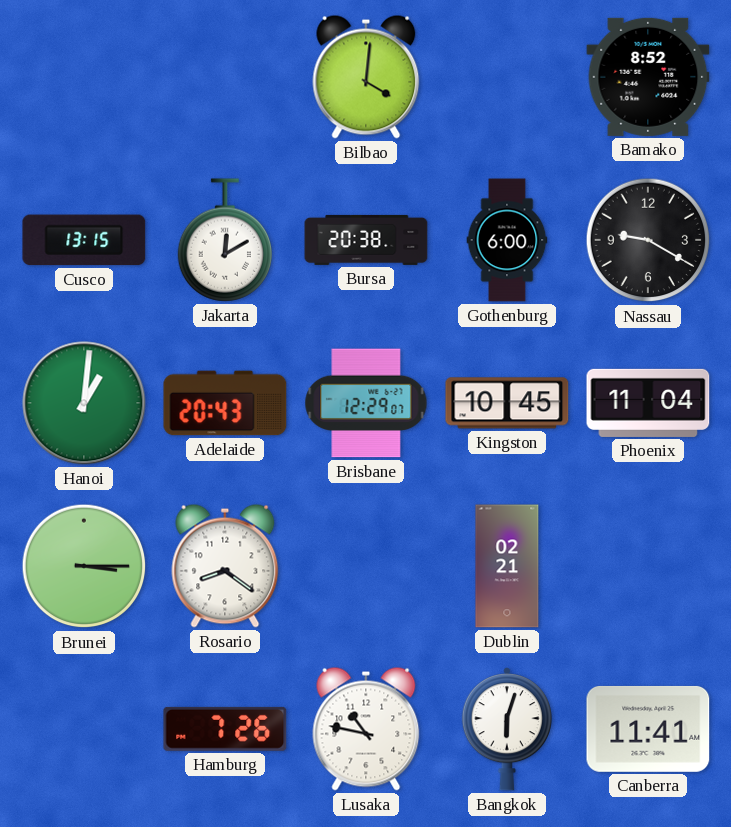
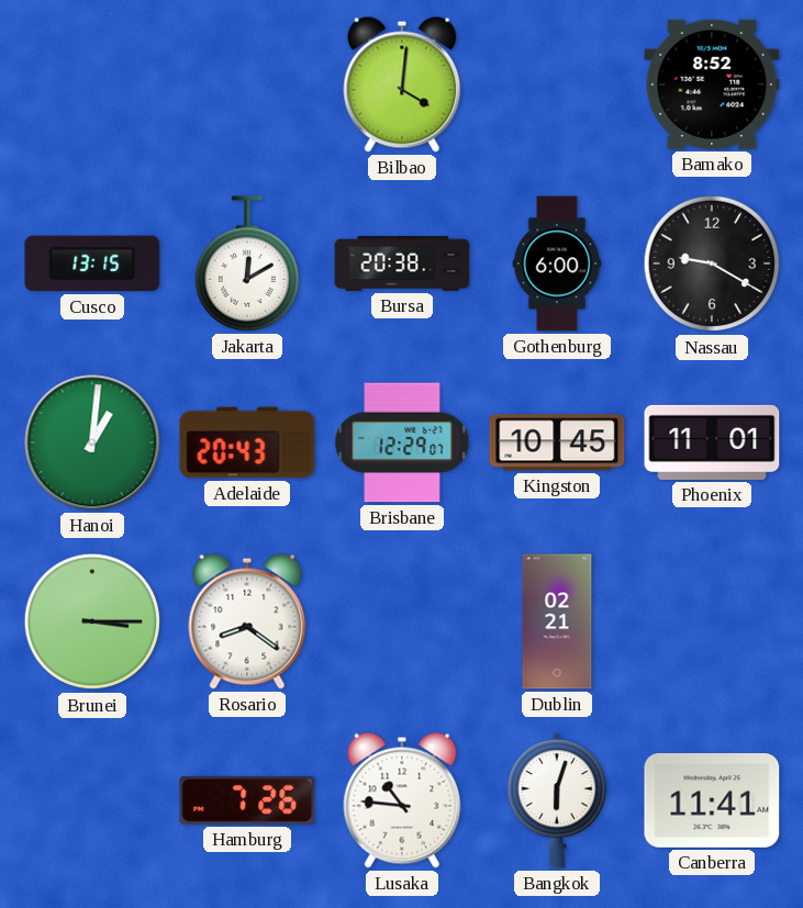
Phoenix: 11:04 -> 11:01 (712, 442)
Lusaka: 10:47 -> 10:46 (402, 800)
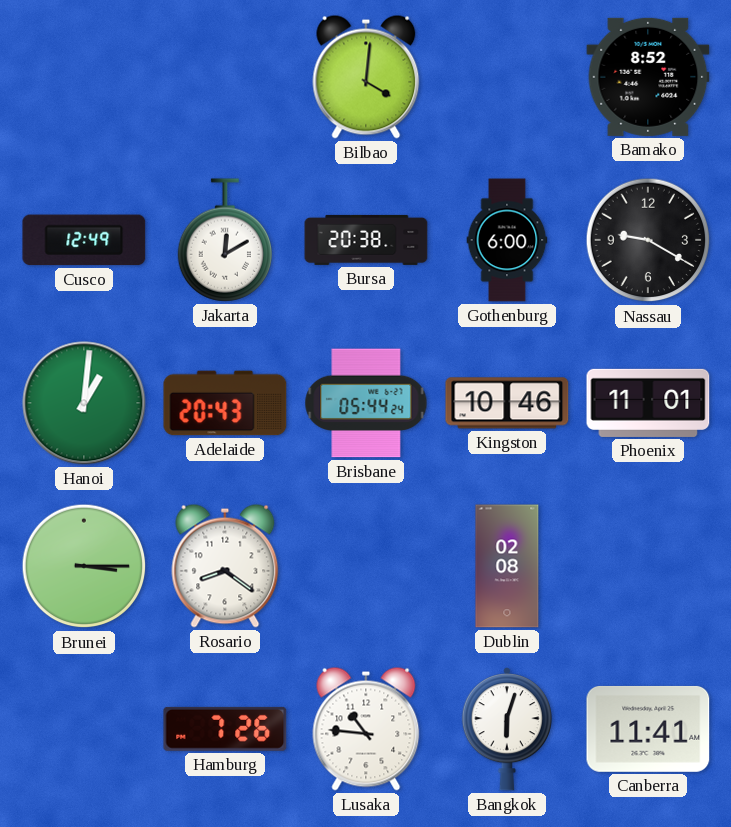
Cusco: 13:15 -> 12:49 (84, 240)
Brisbane: 12:29 -> 05:44 (366, 403)
Kingston: 10:45 -> 10:46 (507, 403)
Dublin: 02:21 -> 02:08 (507, 566)
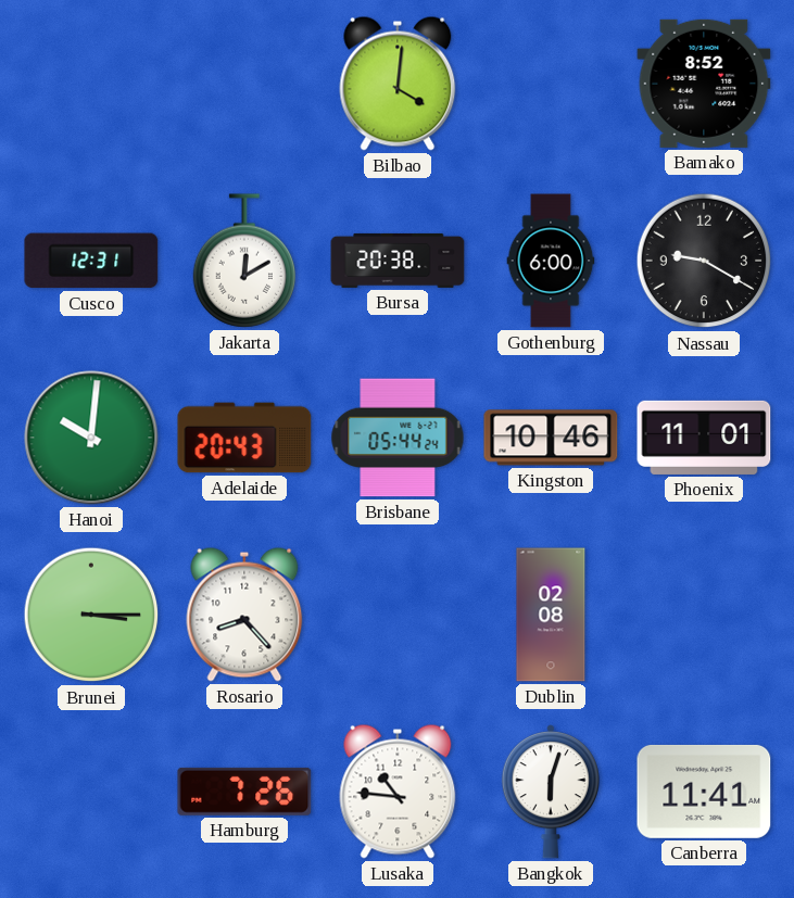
Cusco: 12:49 -> 12:31 (91, 261)
Hanoi: 1:01 -> 10:01 (91, 438)
Rosario: 8:21 -> 8:23 (244, 615)
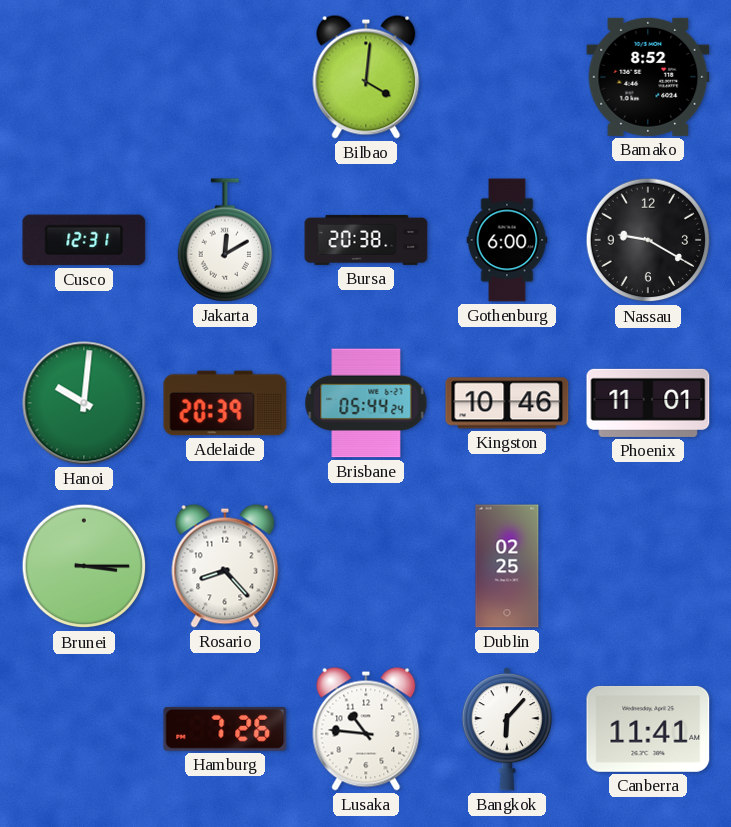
Adelaide: 20:43 -> 20:39 (225, 403)
Dublin: 02:08 -> 02:25 (507, 566)
Bangkok: 6:03 -> 6:07 (507, 729)
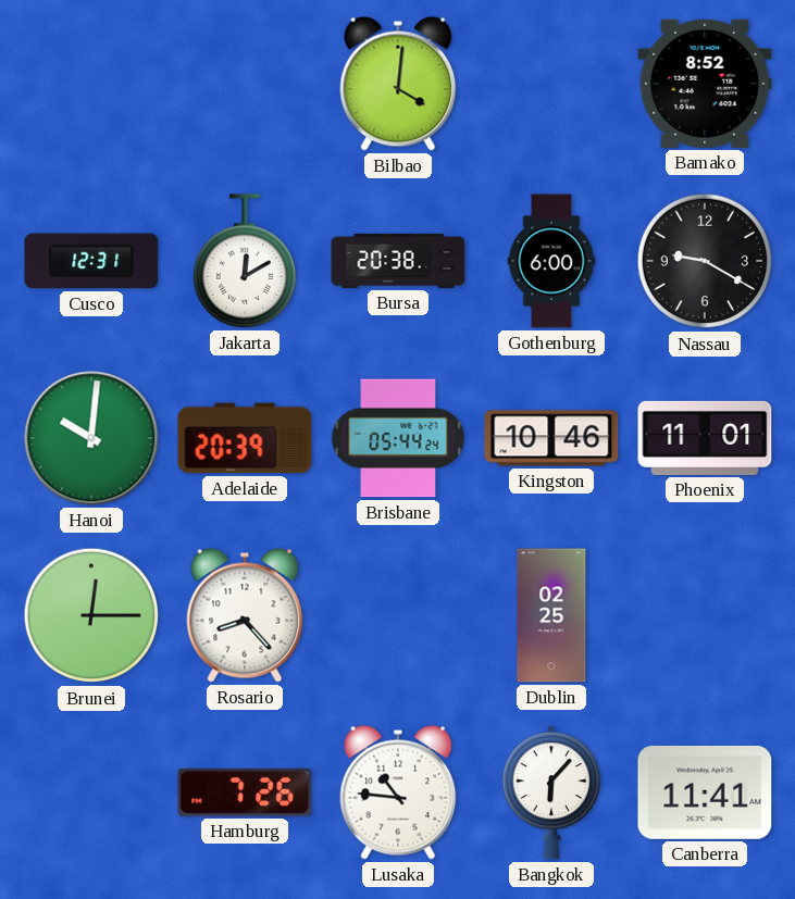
Brunei: 3:15 -> 12:15 (91, 615)
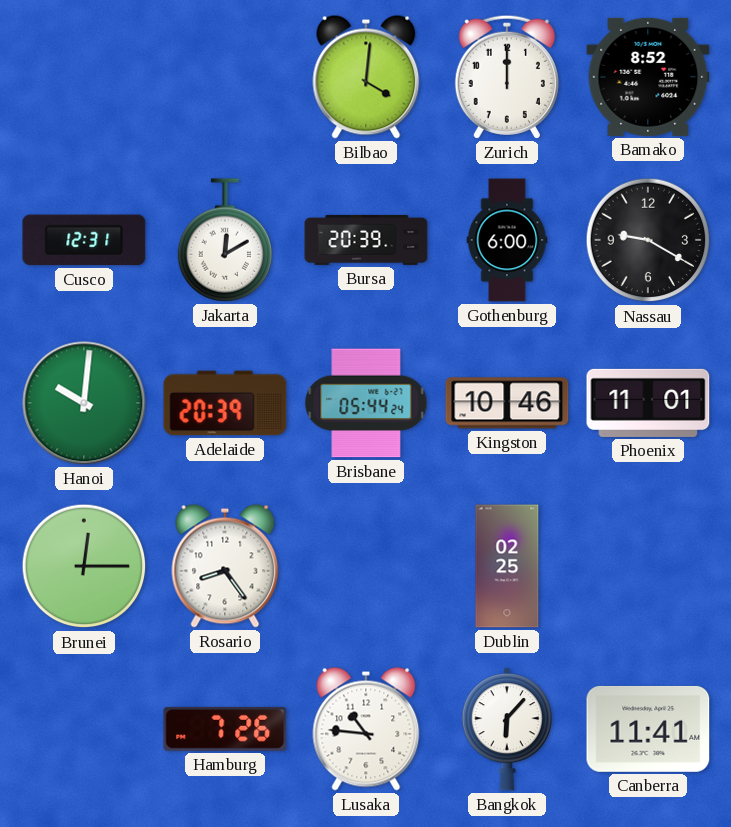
Zurich: none -> 12:00 (507, 77)
Bursa: 20:38 -> 20:39 (366, 240)
Rosario: 8:23 -> 8:24 (225, 566)
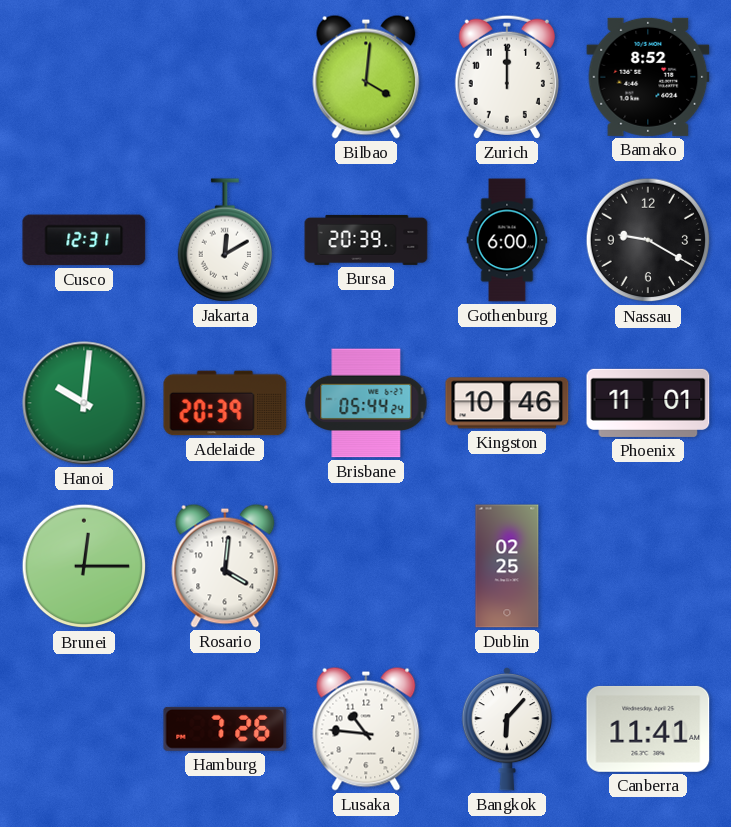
Rosario: 8:24 -> 4:01 (225, 566)
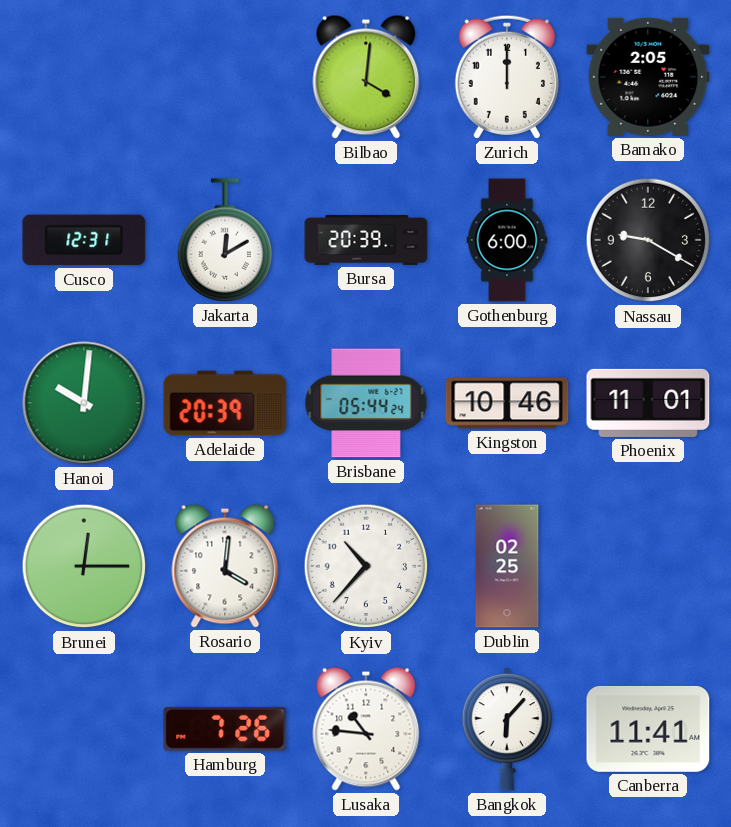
Bamako: 8:52 -> 2:05 (648, 77)
Kyiv: none -> 10:37 (366, 566)
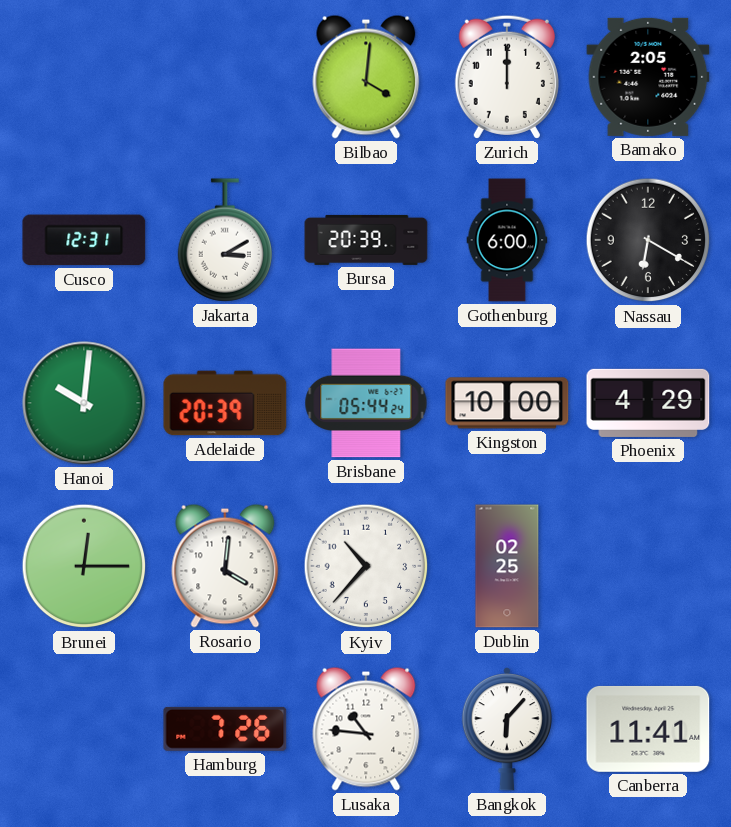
Jakarta: 12:10 -> 3:10 (224, 240)
Nassau: 9:20 -> 6:20 (648, 240)
Kingston: 10:46 -> 10:00 (507, 403)
Phoenix: 11:01 -> 4:29 (648, 403)
